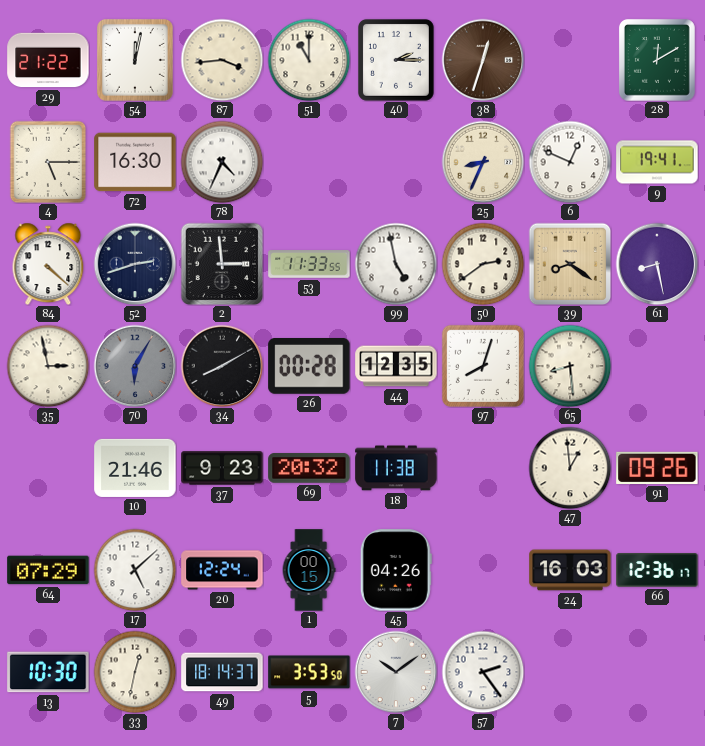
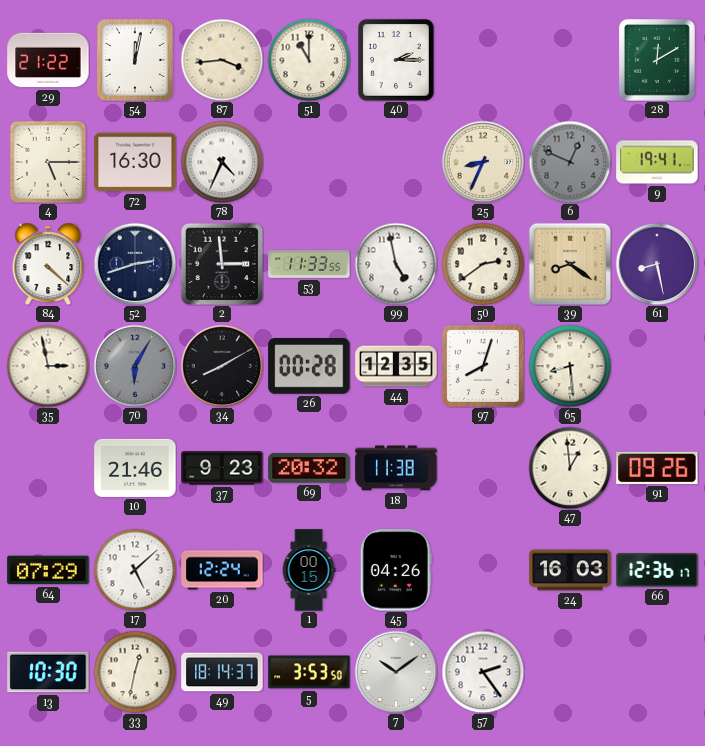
38: 12:33 -> none (483, 60)
6 dial: white -> grey (570, 162)
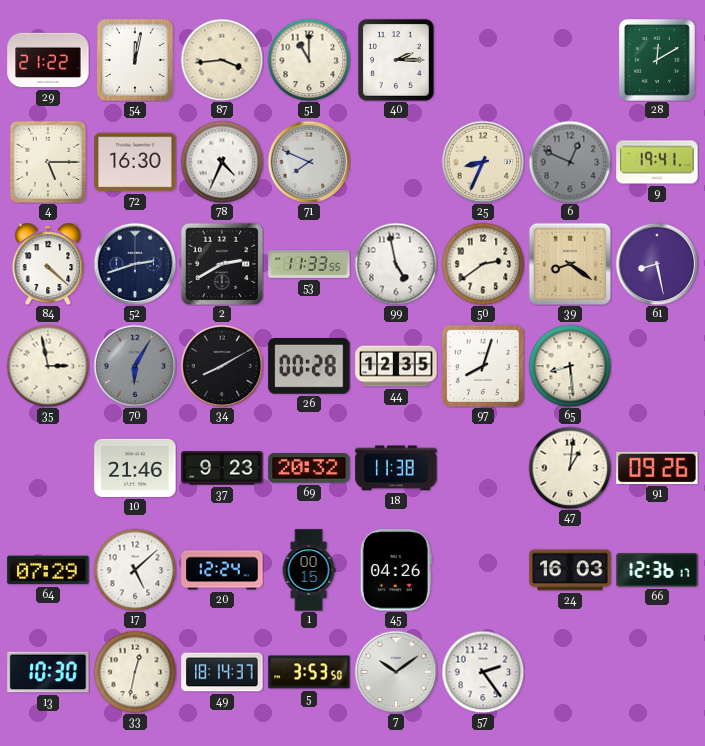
71: none -> 7:49 (309, 162)
2: 2:59 -> 2:40 (222, 264)
47: 12:59 -> 1:01 (570, 468)
